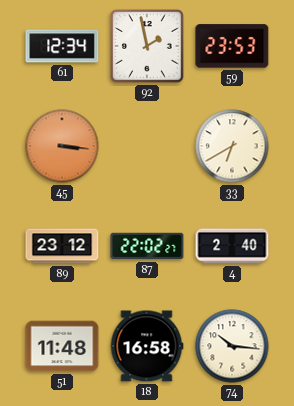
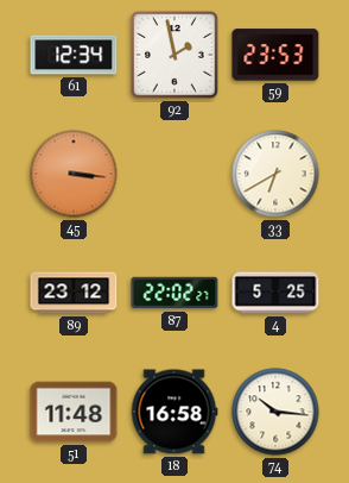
4: 2:40 -> 5:25 (275, 293)
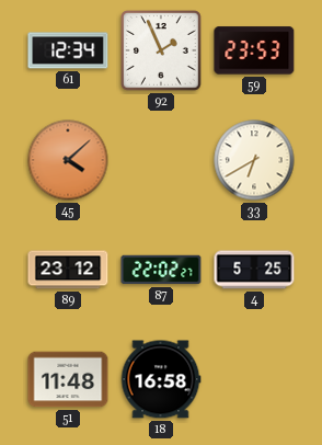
92: 1:58 -> 1:56 (161, 50)
45: 3:16 -> 4:08 (68, 160)
74: 10:16 -> none (275, 412)
